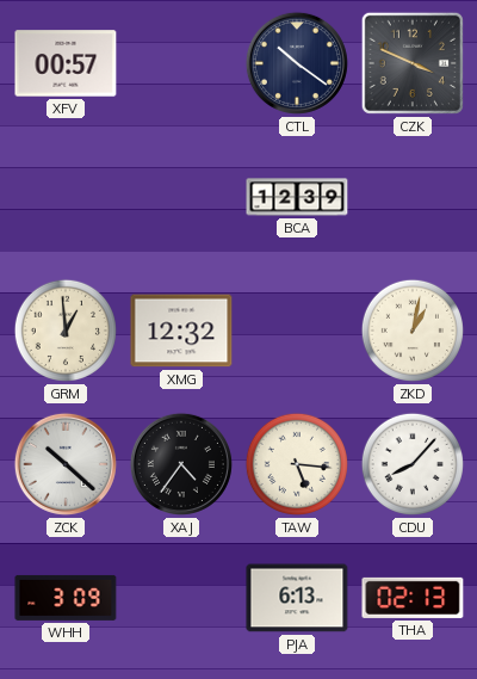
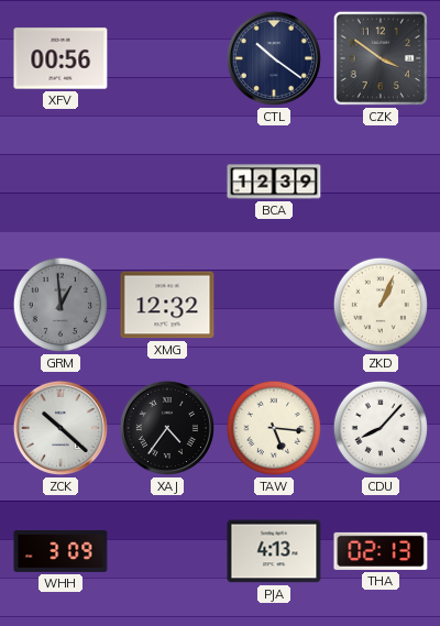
XFV: 00:57 -> 00:56 (61, 58)
CZK: 3:49 -> 3:51 (381, 58)
GRM dial: cream -> grey (61, 305)
ZKD: 1:02 -> 1:04 (381, 305)
PJA: 6:13 -> 4:13 (274, 551)
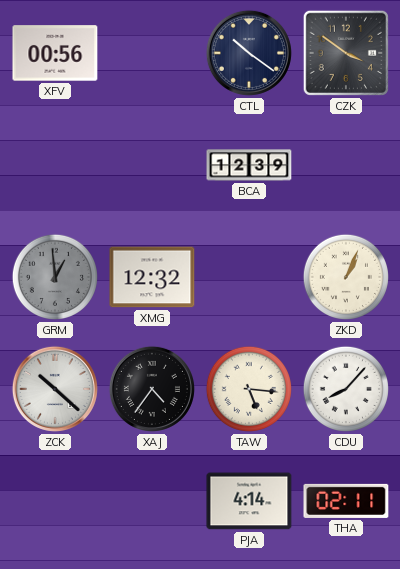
WHH: 3:09 -> none (61, 551)
PJA: 4:13 -> 4:14 (249, 501)
THA: 02:13 -> 02:11 (346, 501)
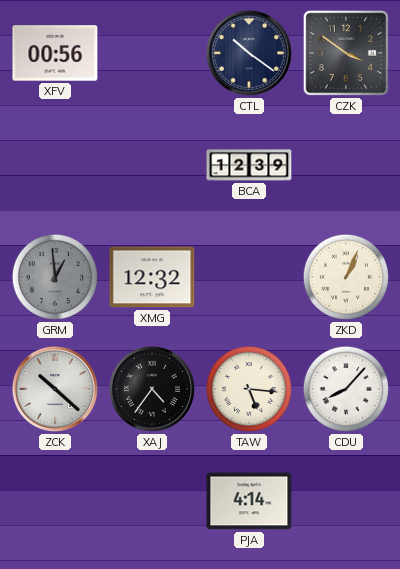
THA: 02:11 -> none (346, 501)
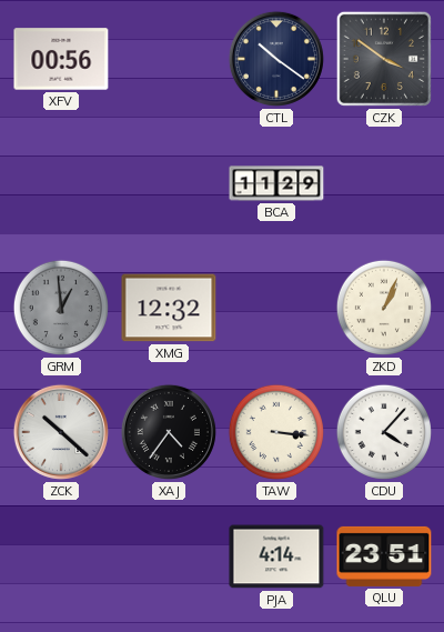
BCA: 12:39 -> 11:29 (276, 183)
TAW: 5:16 -> 3:16 (276, 432)
CDU: 8:07 -> 4:07 (384, 432)
QLU: none -> 23:51 (384, 556)
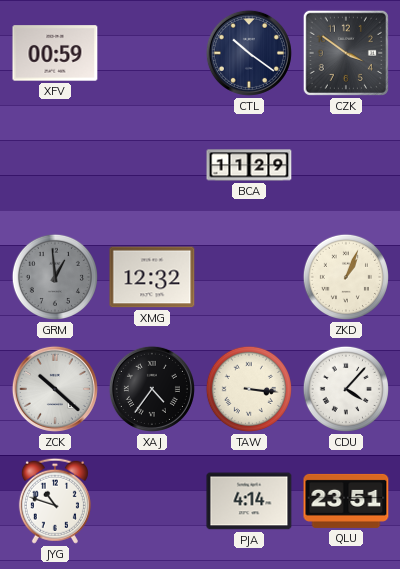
XFV: 00:56 -> 00:59 (55, 53)
JYG: none -> 10:48 (55, 501)
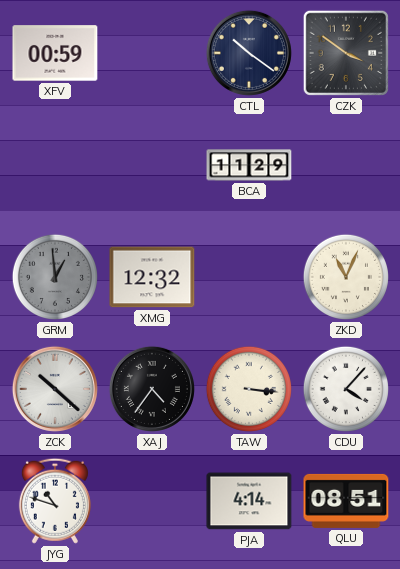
ZKD: 1:04 -> 11:04 (346, 277)
QLU: 23:51 -> 08:51 (346, 501)
